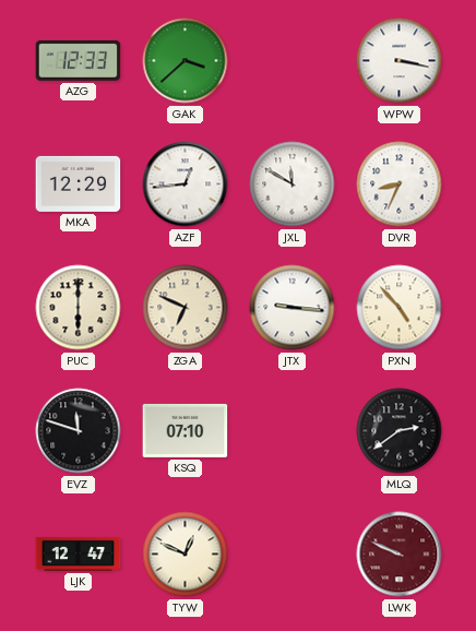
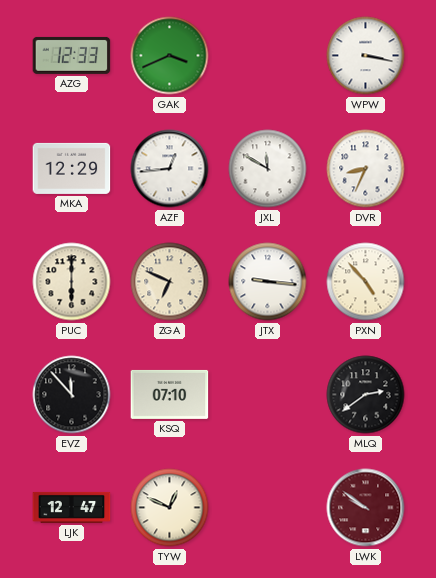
GAK: 3:38 -> 3:41 (170, 56)
EVZ: 11:48 -> 11:53 (72, 395)
LWK: 9:49 -> 9:51 (366, 508)
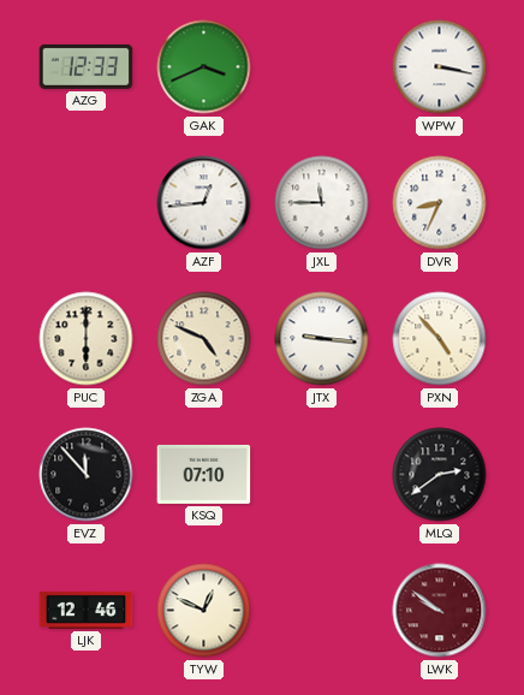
MKA: 12:29 -> none (72, 168)
JXL: 11:50 -> 11:45 (322, 203)
ZGA: 6:49 -> 4:49 (204, 339)
LJK: 12:47 -> 12:46 (87, 610)
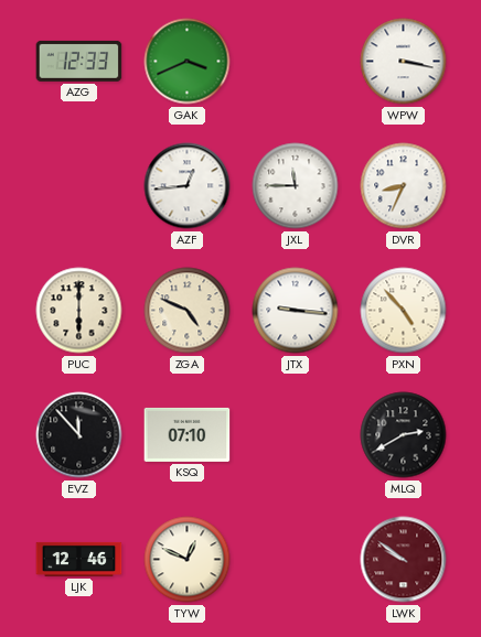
MLQ: 2:39 -> 2:40 (404, 435)
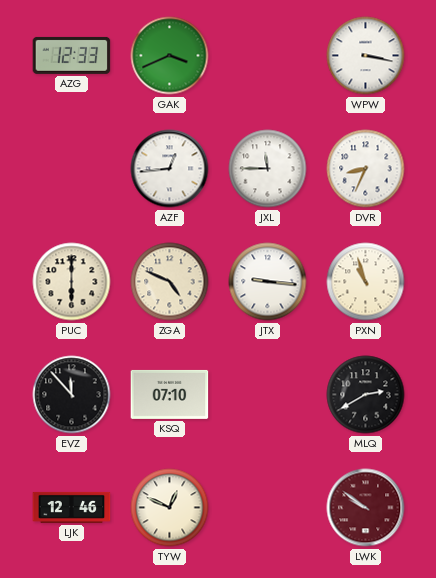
PXN: 4:53 -> 10:57 (366, 282)
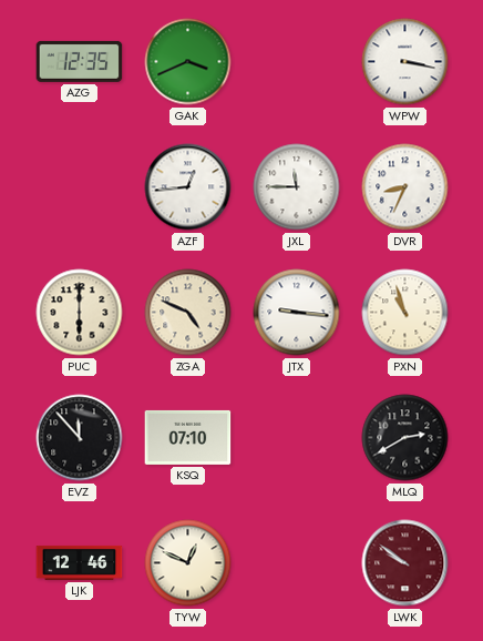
AZG: 12:33 -> 12:35 (80, 61)
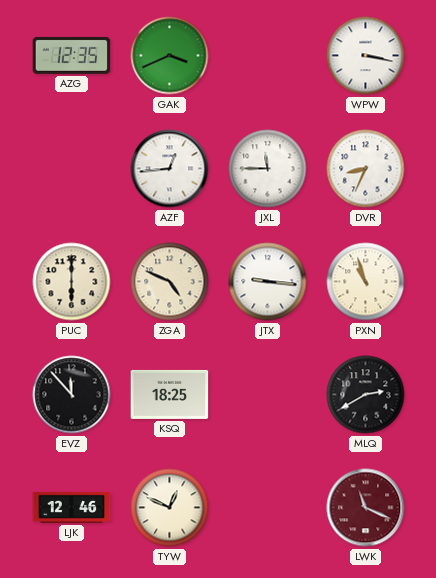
KSQ: 07:10 -> 18:25 (170, 394)
LWK: 9:51 -> 11:19 (366, 508)
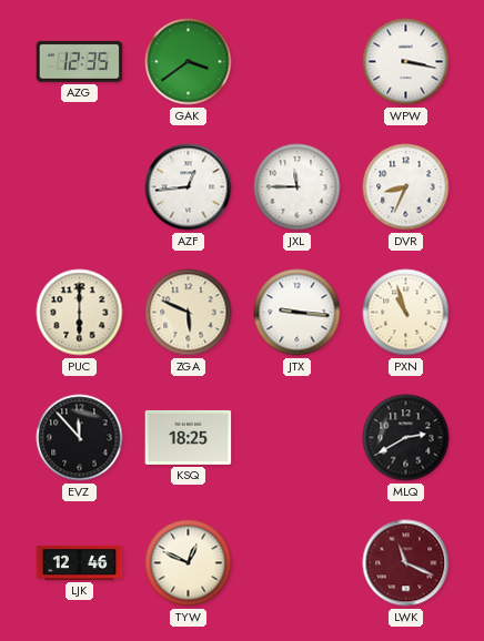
GAK: 3:41 -> 3:39 (189, 62)
ZGA: 4:49 -> 5:49 (189, 313)
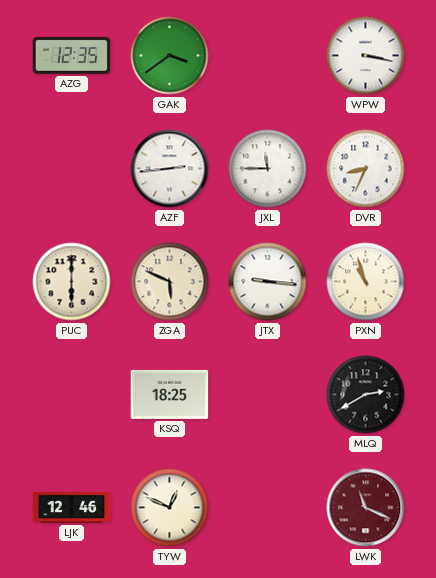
AZF: 12:44 -> 2:44 (170, 169)
EVZ: 11:53 -> none (80, 438)
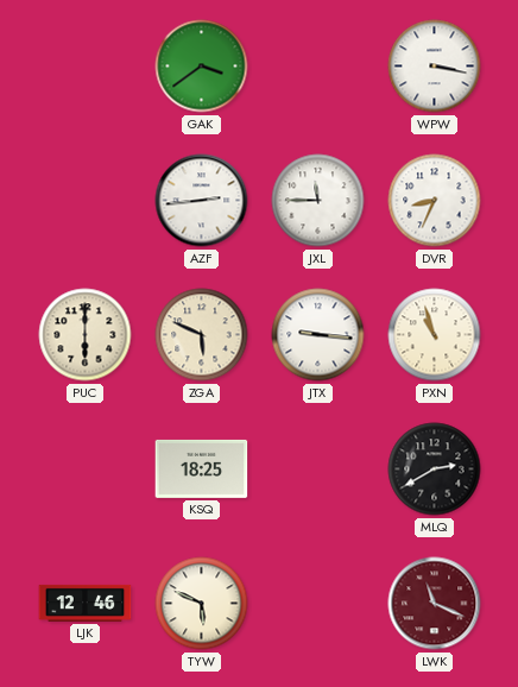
AZG: 12:35 -> none (72, 55)
TYW: 12:49 -> 5:49 (202, 604)
